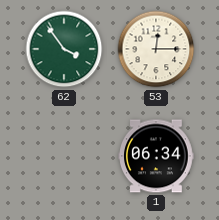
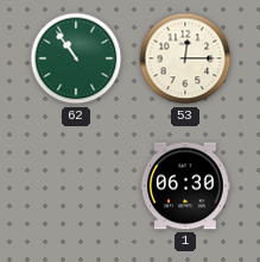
62: 3:54 -> 10:54 (76, 58)
1: 06:34 -> 06:30 (186, 186)
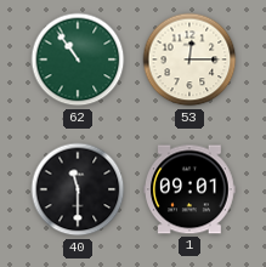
40: none -> 11:30 (78, 189)
1: 06:30 -> 09:01 (191, 189)
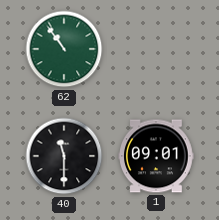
53: 12:15 -> none (189, 59)
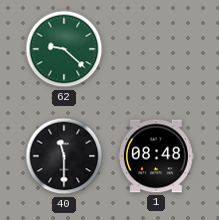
62: 10:54 -> 9:22 (64, 49)
1: 09:01 -> 08:48 (157, 156)
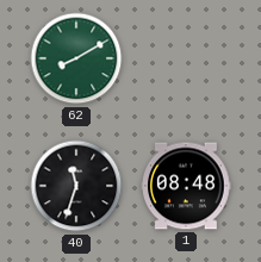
62: 9:22 -> 8:10 (76, 58)
40: 11:30 -> 11:33 (76, 186)
